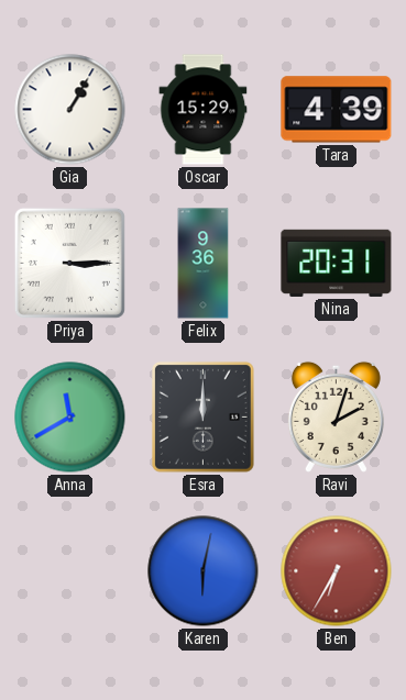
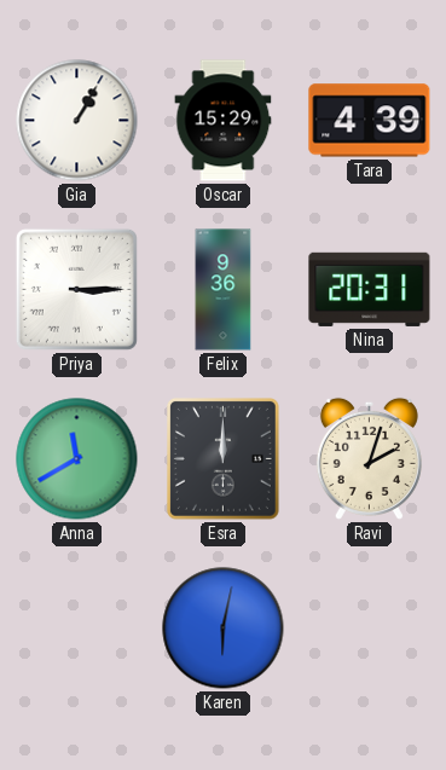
Ben: 6:35 -> none (337, 571)
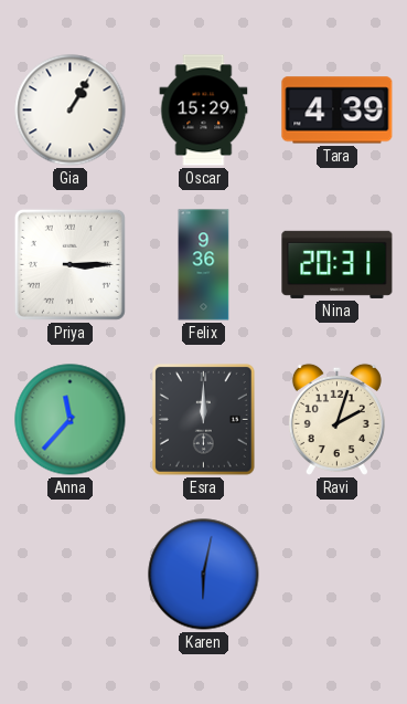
Anna: 11:40 -> 11:37 (71, 420)
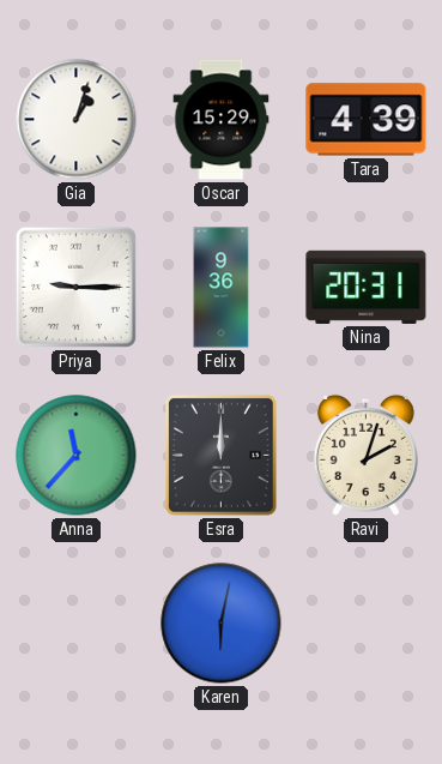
Gia: 1:05 -> 1:03 (77, 120)
Priya: 3:15 -> 9:15 (75, 287)
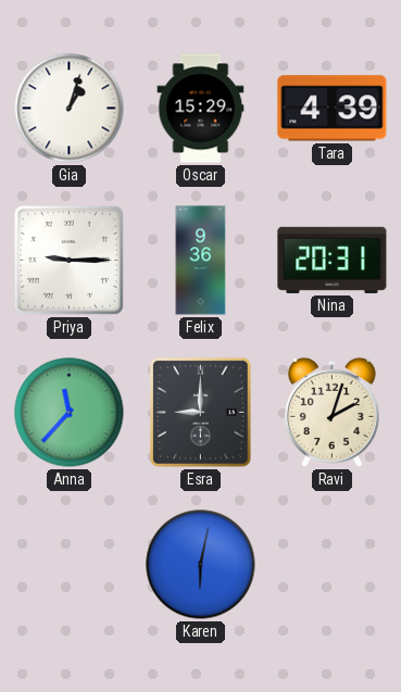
Esra: 12:00 -> 9:00 (200, 412)
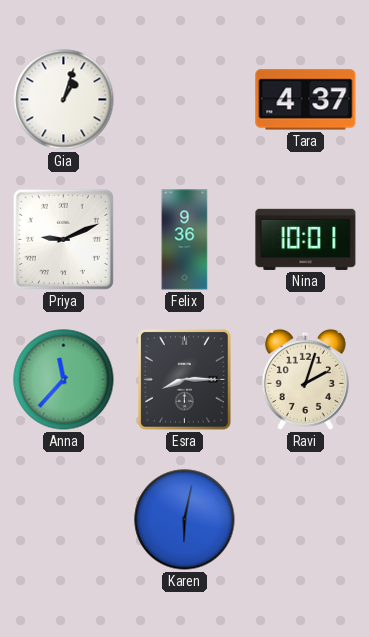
Oscar: 15:29 -> none (201, 109)
Tara: 4:39 -> 4:37 (306, 100)
Priya: 9:15 -> 9:11 (63, 239)
Nina: 20:31 -> 10:01 (306, 239)
Esra: 9:00 -> 8:15 (184, 379)
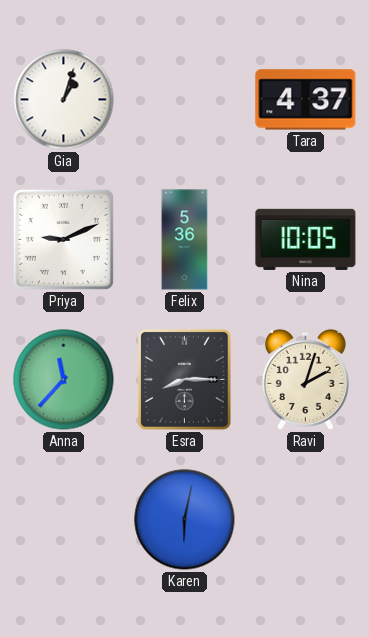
Felix: 9:36 -> 5:36 (185, 240)
Nina: 10:01 -> 10:05 (306, 239)
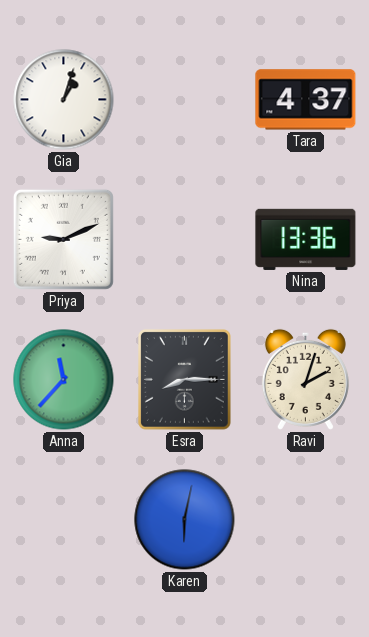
Felix: 5:36 -> none (185, 240)
Nina: 10:05 -> 13:36 (306, 239)
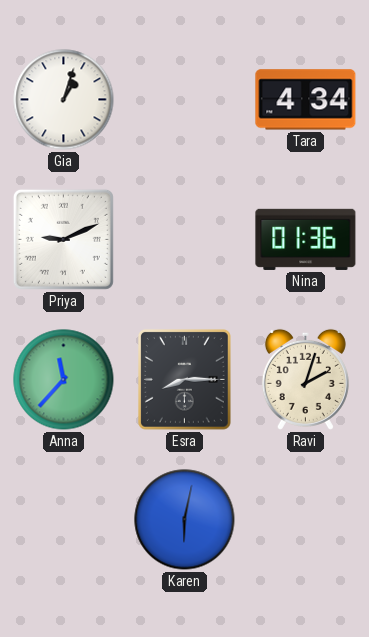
Tara: 4:37 -> 4:34 (306, 100)
Nina: 13:36 -> 01:36 (306, 239)
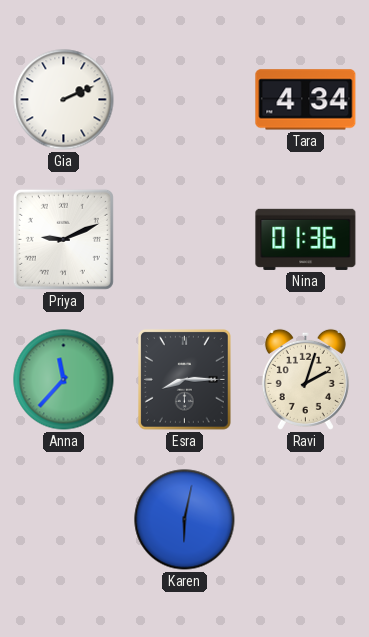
Gia: 1:03 -> 2:11 (64, 100)
